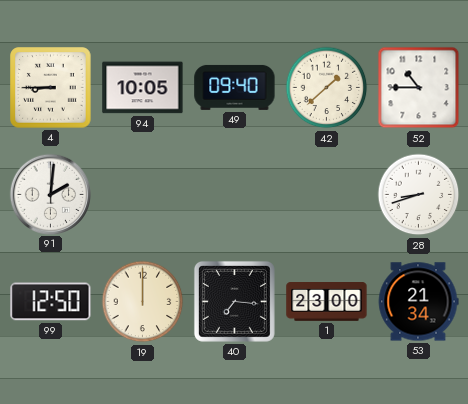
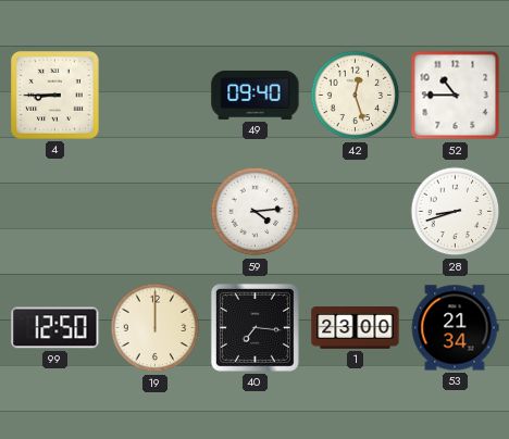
94: 10:05 -> none (143, 88)
42: 1:38 -> 12:27 (356, 96)
91: 2:01 -> none (50, 194)
59: none -> 4:14 (256, 212)
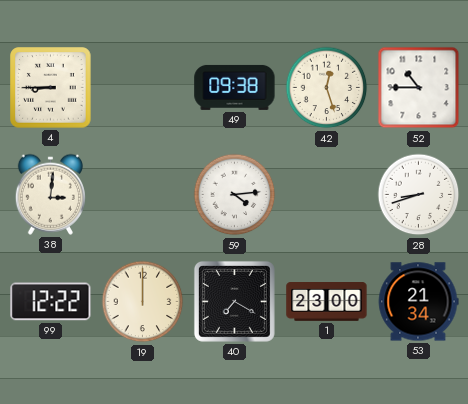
49: 09:40 -> 09:38 (235, 87)
38: none -> 3:01 (50, 194)
99: 12:50 -> 12:22 (51, 302)
40: 7:16 -> 7:20 (234, 301)
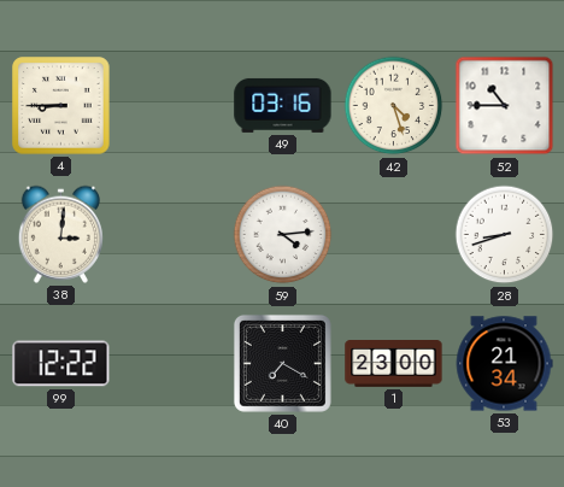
49: 09:38 -> 03:16 (283, 105)
42: 12:27 -> 4:27 (394, 106)
19: 12:00 -> none (143, 302)
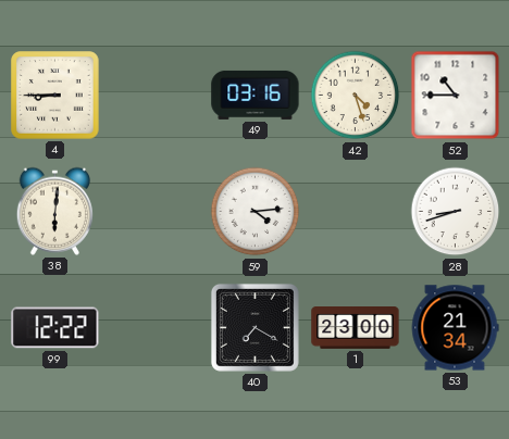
38: 3:01 -> 6:01 (54, 211)
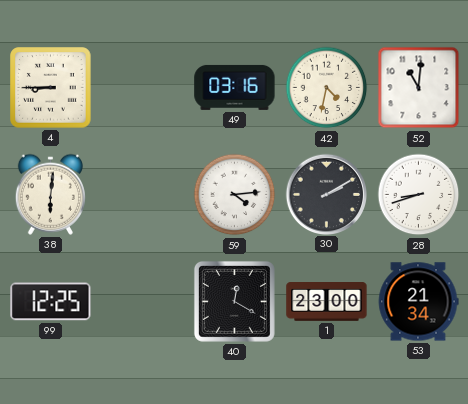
42: 4:27 -> 4:32 (327, 88)
52: 10:45 -> 11:01 (419, 88)
30: none -> 2:10 (326, 194)
99: 12:22 -> 12:25 (51, 302)
40: 7:20 -> 12:20 (234, 301)
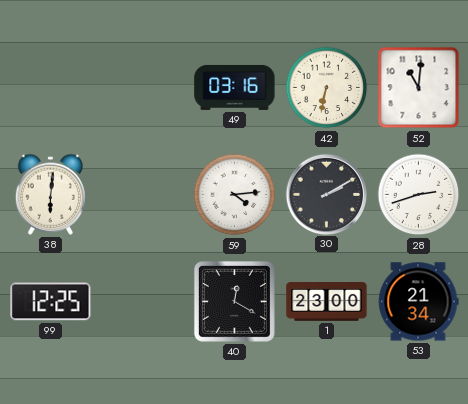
4: 8:45 -> none (51, 88)
42: 4:32 -> 6:32 (327, 88)
28: 8:42 -> 2:42 (419, 195)
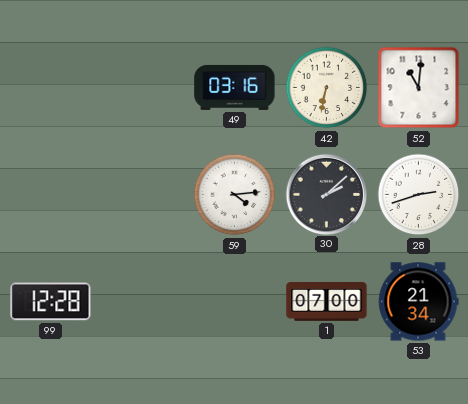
38: 6:01 -> none (50, 194)
30: 2:10 -> 2:08 (326, 194)
99: 12:25 -> 12:28 (51, 302)
40: 12:20 -> none (234, 301)
1: 23:00 -> 07:00 (327, 302)
